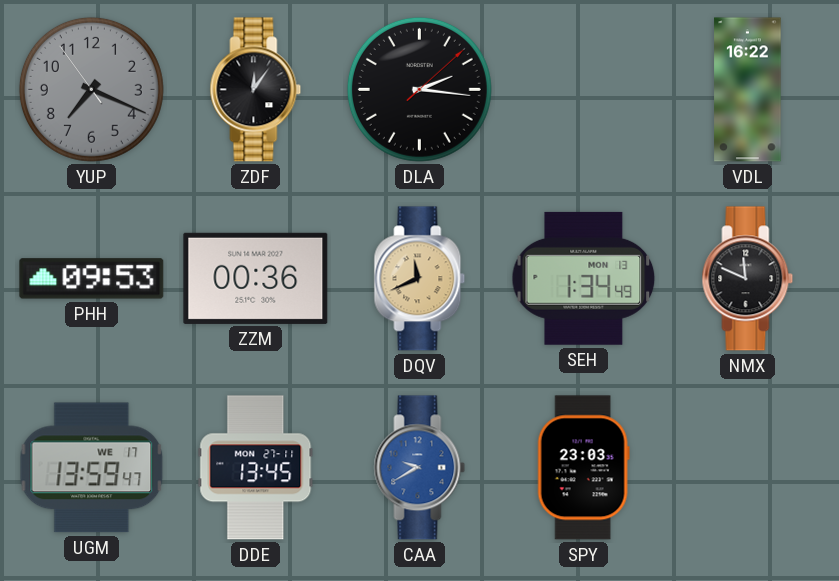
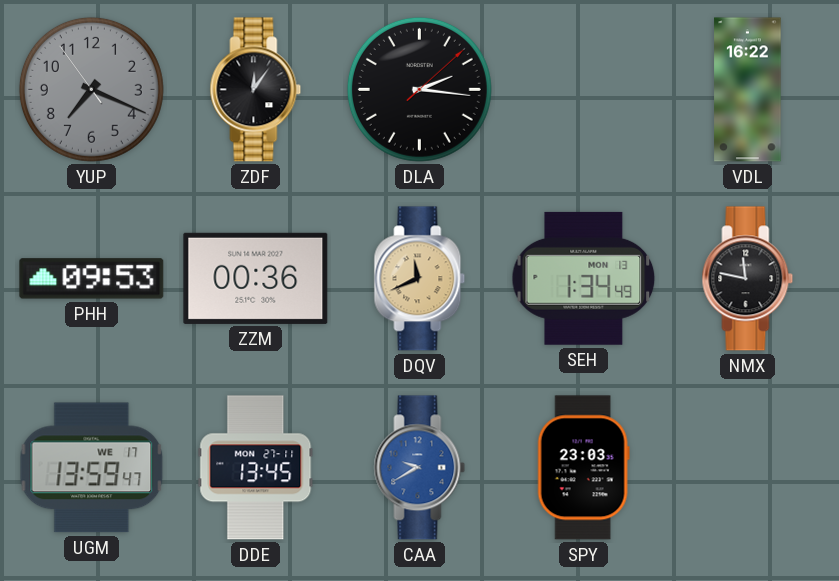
NMX: 11:49 -> 11:47 (748, 279)
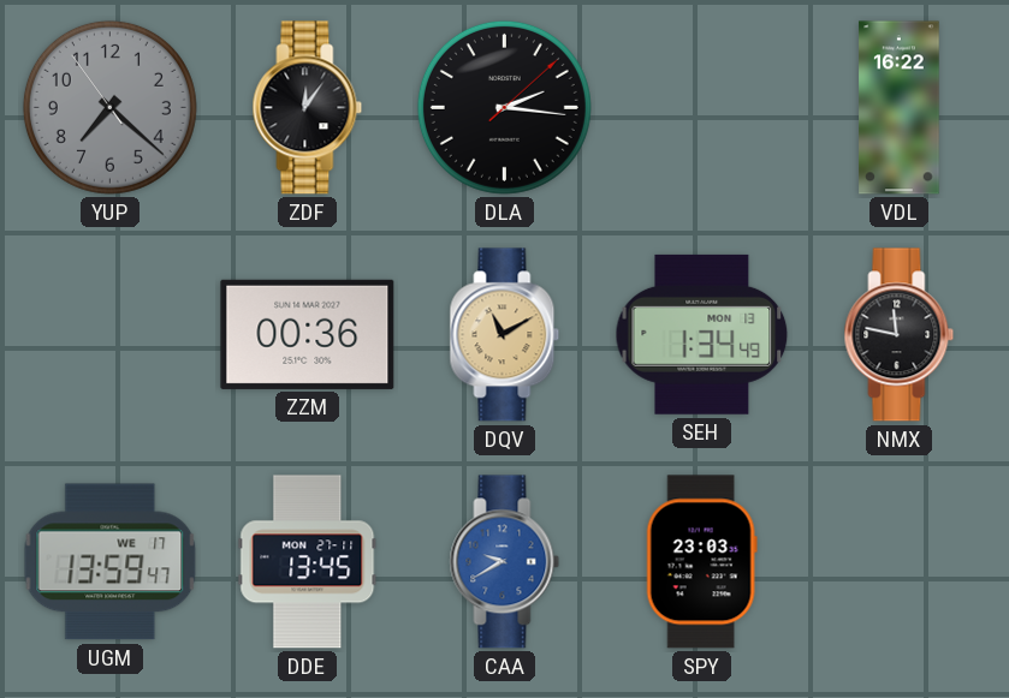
YUP: 7:18 -> 7:21 (109, 107)
PHH: 09:53 -> none (92, 279)
DQV: 11:41 -> 11:10 (505, 335)
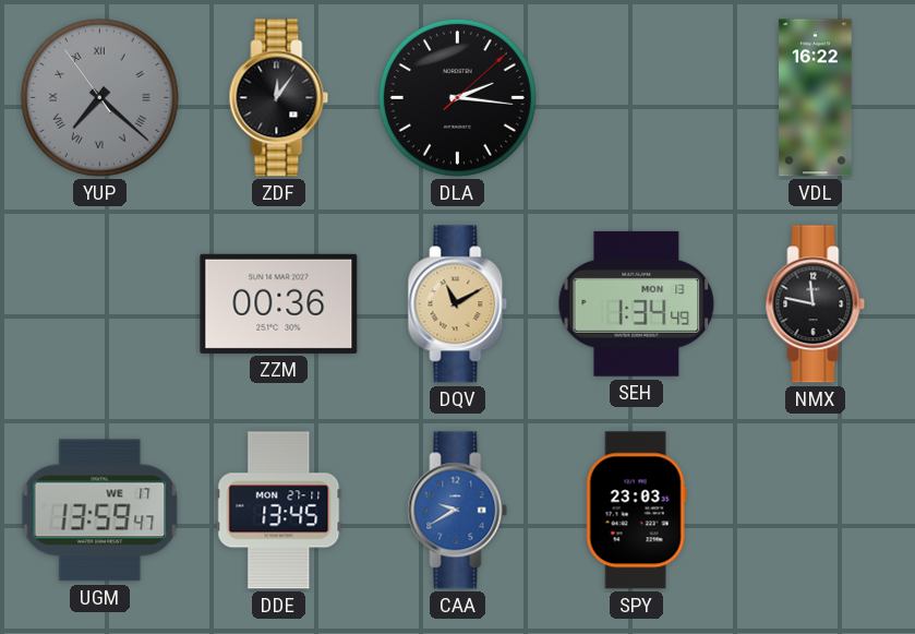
YUP numerals: Arabic -> Roman (99, 97)
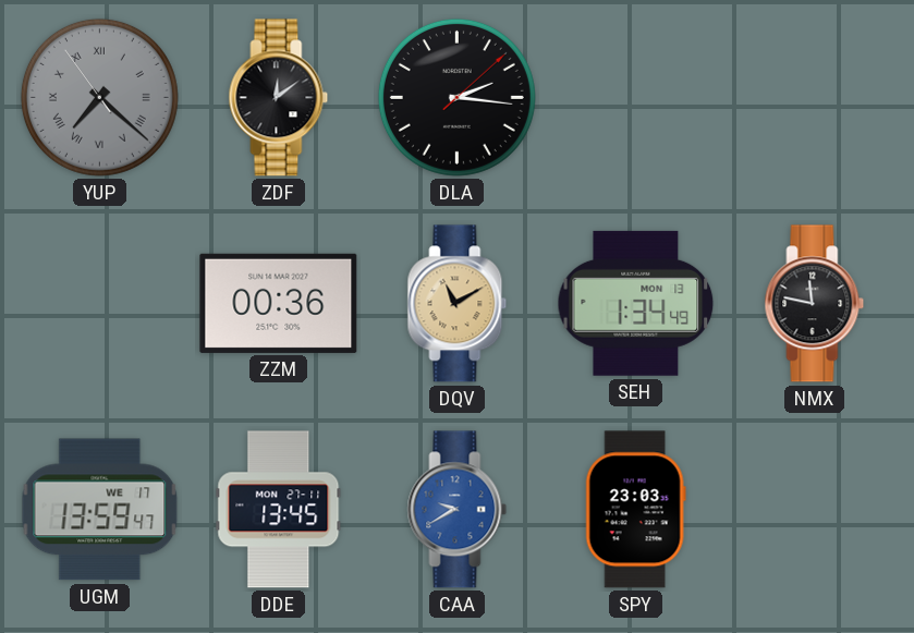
ZDF: 12:06 -> 12:09 (279, 98)
VDL: 16:22 -> none (816, 98)
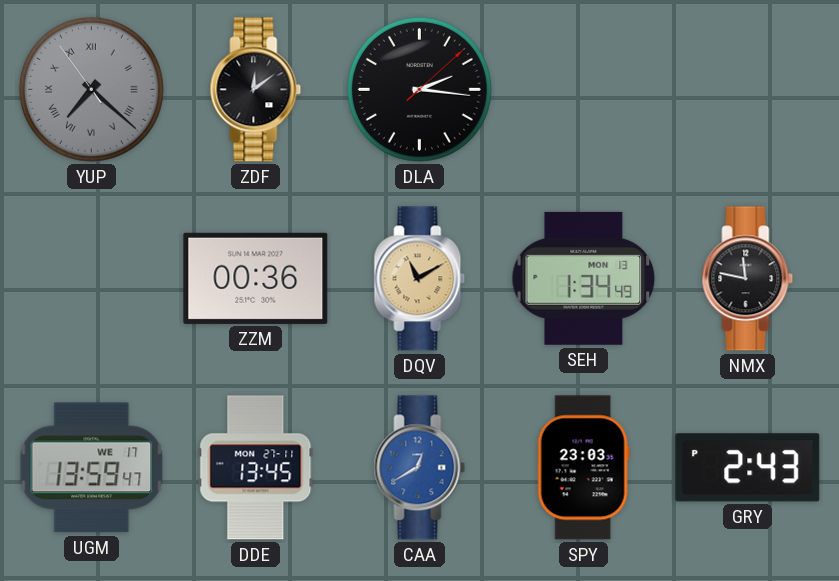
CAA: 9:40 -> 12:40 (420, 468)
GRY: none -> 2:43 (748, 468)
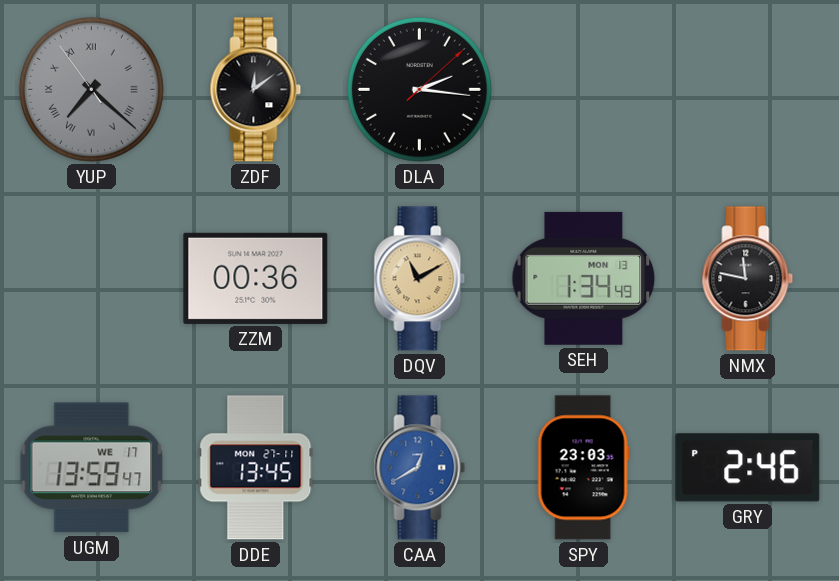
GRY: 2:43 -> 2:46 (748, 468)
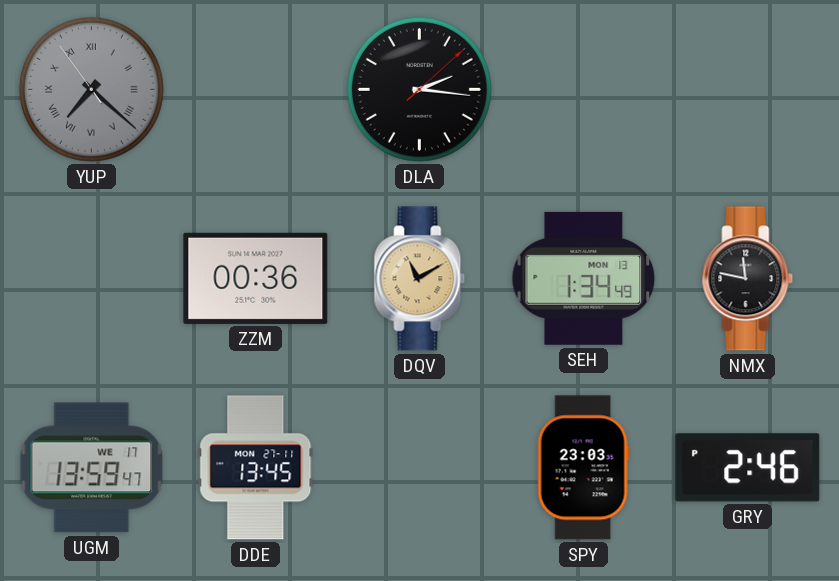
ZDF: 12:09 -> none (256, 90)
CAA: 12:40 -> none (420, 468)
